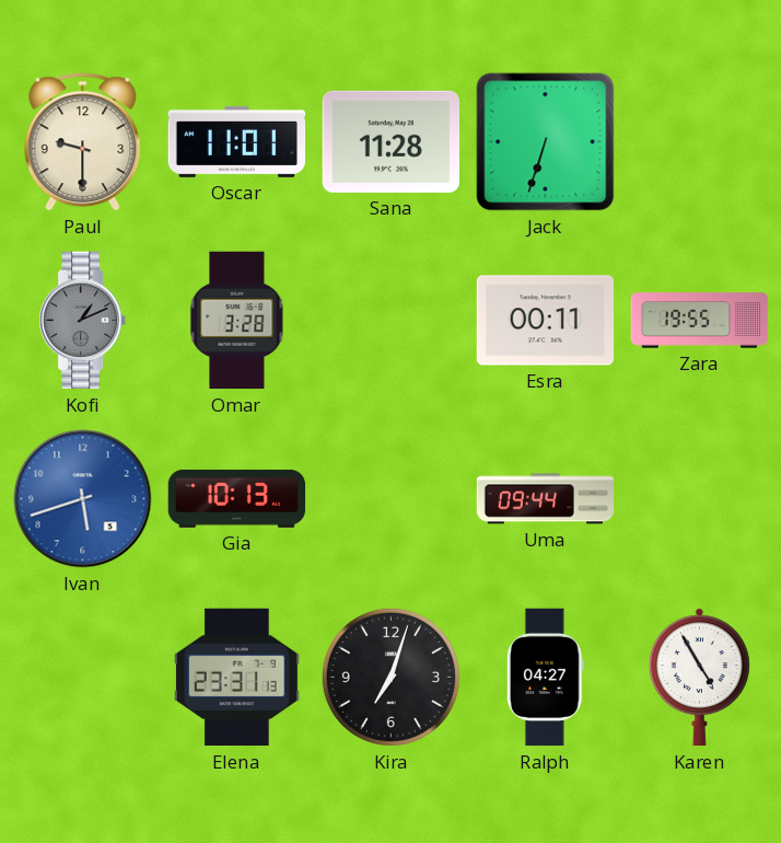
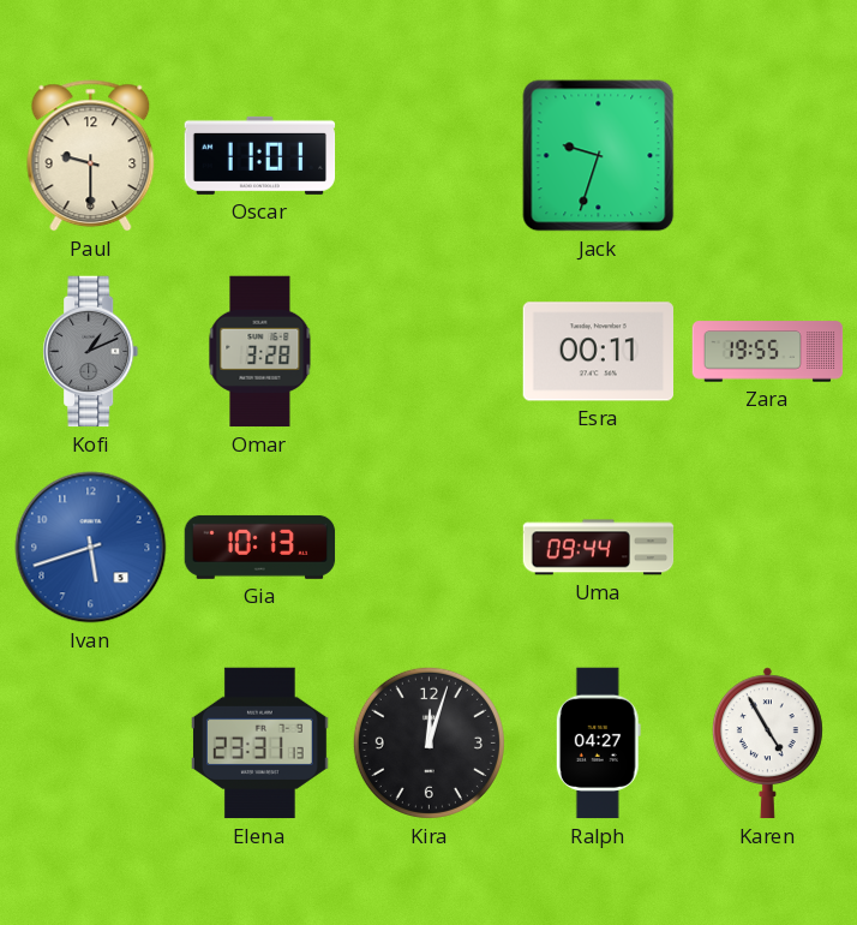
Sana: 11:28 -> none (391, 141)
Jack: 6:33 -> 9:33 (599, 156)
Kira: 7:03 -> 12:03 (428, 742)
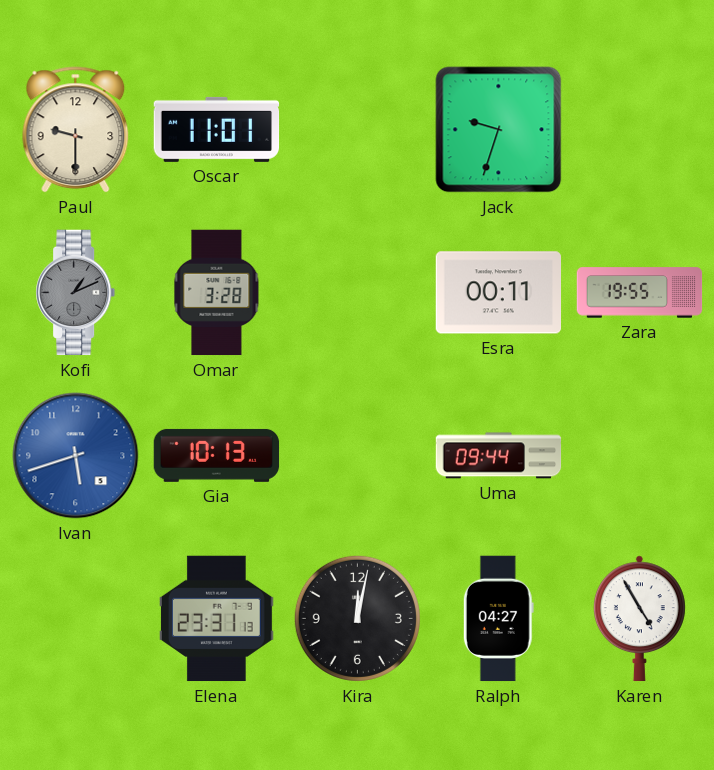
Kira: 12:03 -> 12:02 (357, 618)
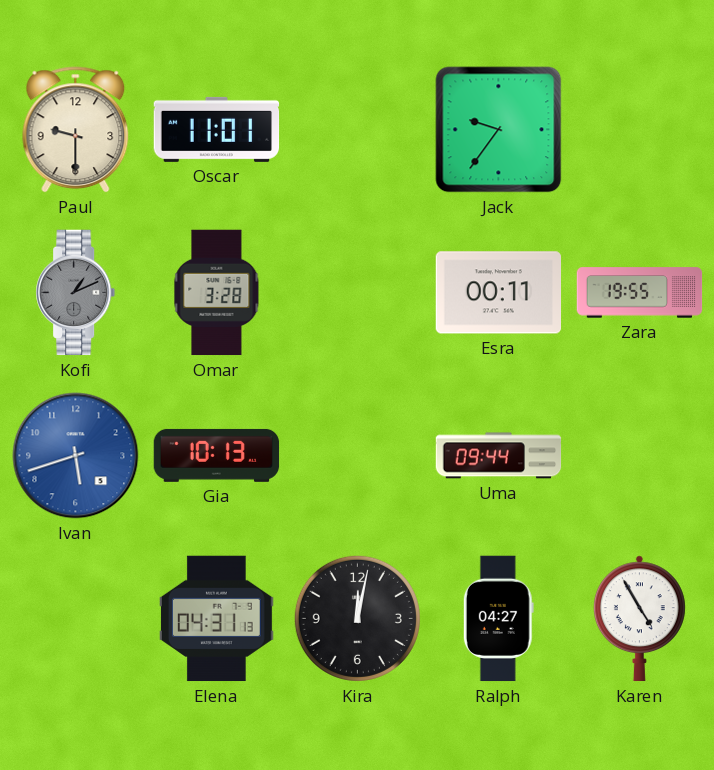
Jack: 9:33 -> 9:36 (499, 130)
Elena: 23:31 -> 04:31 (217, 619)
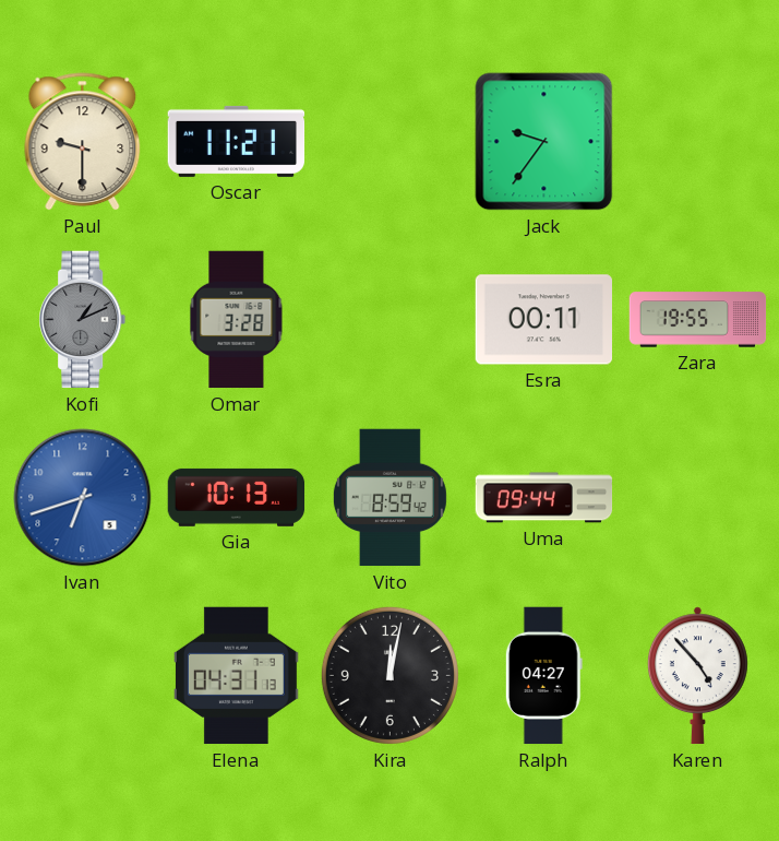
Oscar: 11:01 -> 11:21 (237, 141)
Ivan: 5:42 -> 6:42 (83, 498)
Vito: none -> 8:59 (389, 498)
Karen: 4:55 -> 4:53 (697, 676)
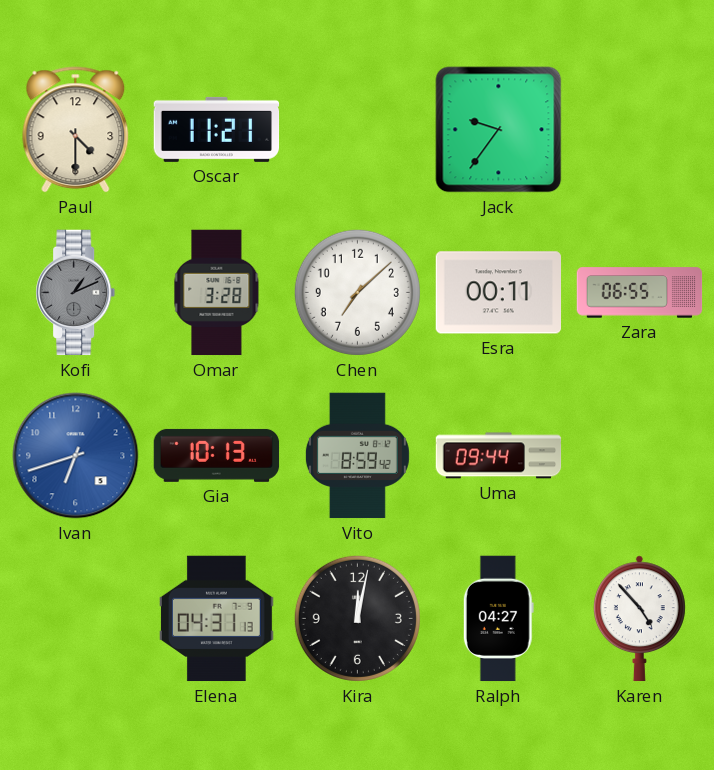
Paul: 9:30 -> 4:30 (76, 130)
Chen: none -> 7:08 (357, 292)
Zara: 19:55 -> 06:55 (640, 293)
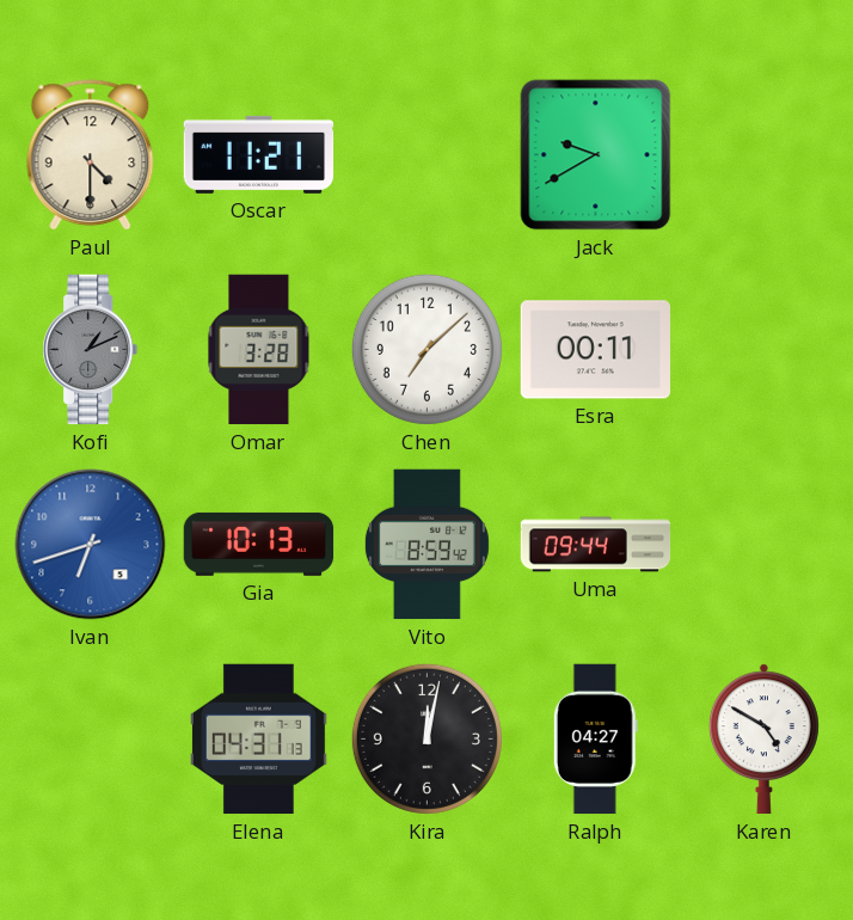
Jack: 9:36 -> 9:40 (596, 155)
Zara: 06:55 -> none (640, 293)
Karen: 4:53 -> 4:50 (763, 740)
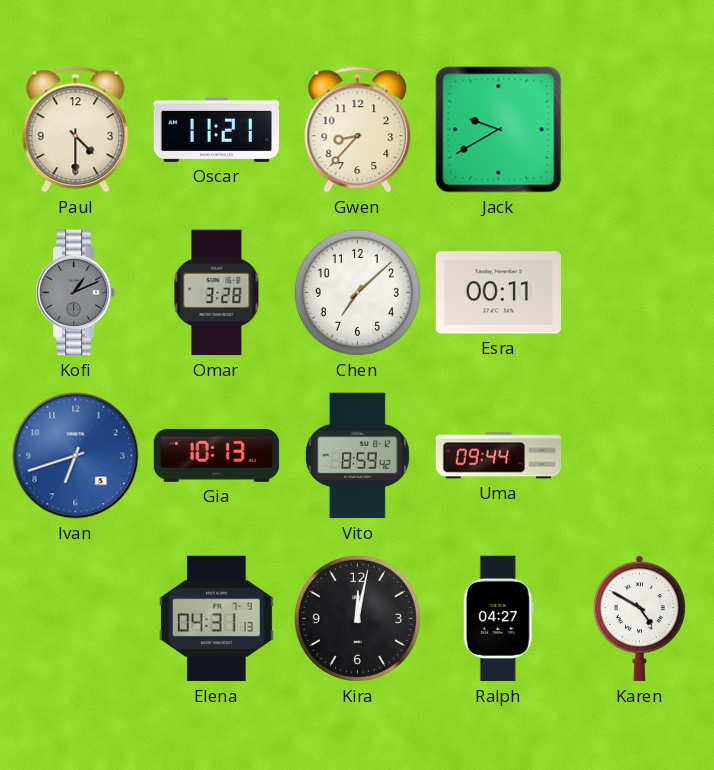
Gwen: none -> 8:37 (358, 130)
